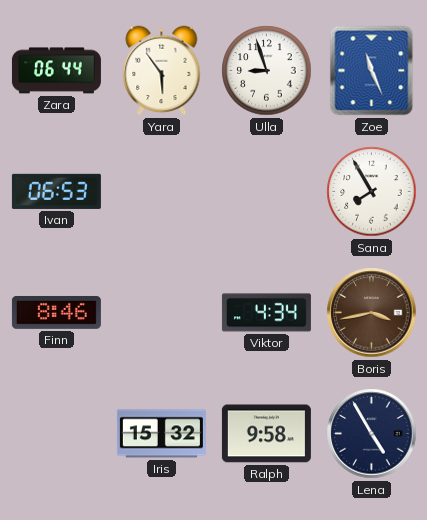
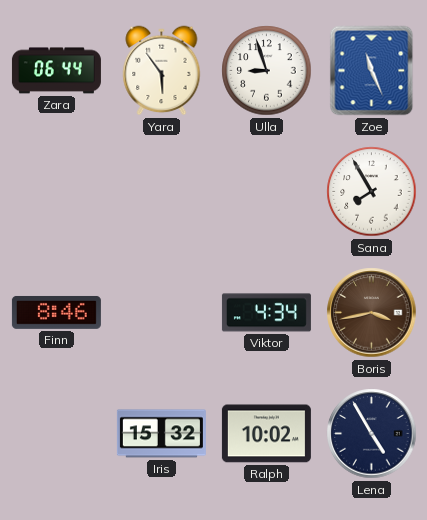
Ivan: 06:53 -> none (56, 191)
Ralph: 9:58 -> 10:02 (266, 434)
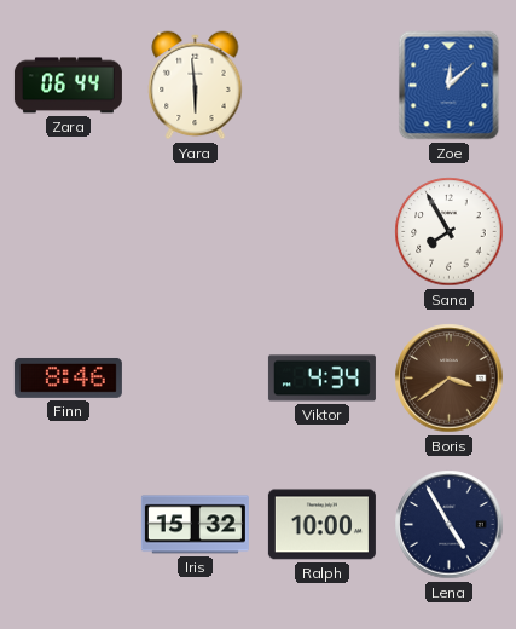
Yara: 5:54 -> 5:59 (196, 86)
Ulla: 8:57 -> none (267, 71)
Zoe: 11:26 -> 12:08 (450, 86)
Boris: 3:43 -> 3:39 (450, 379)
Ralph: 10:02 -> 10:00 (321, 525)
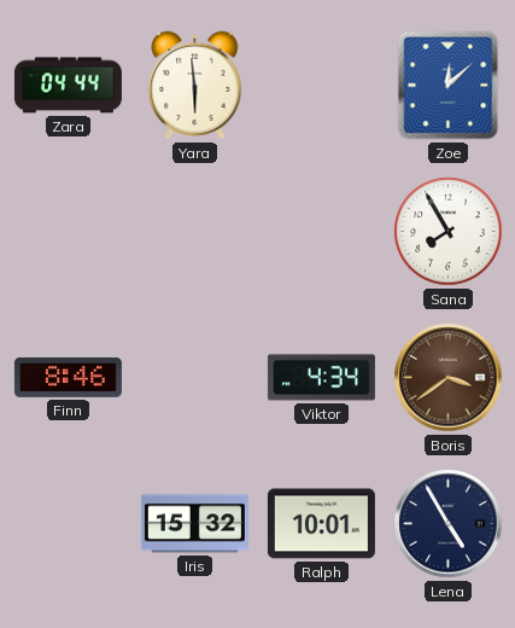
Zara: 06:44 -> 04:44 (68, 86)
Ralph: 10:00 -> 10:01 (321, 524)
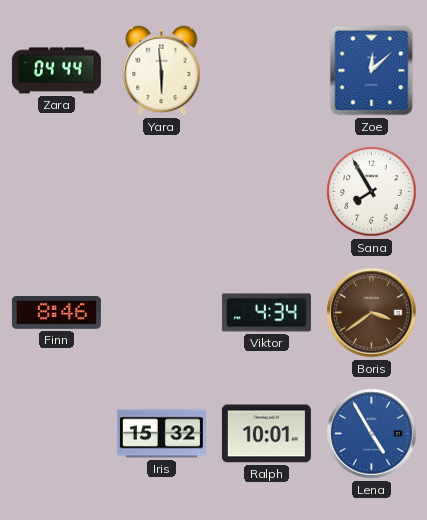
Lena dial: navy -> blue (372, 434)
